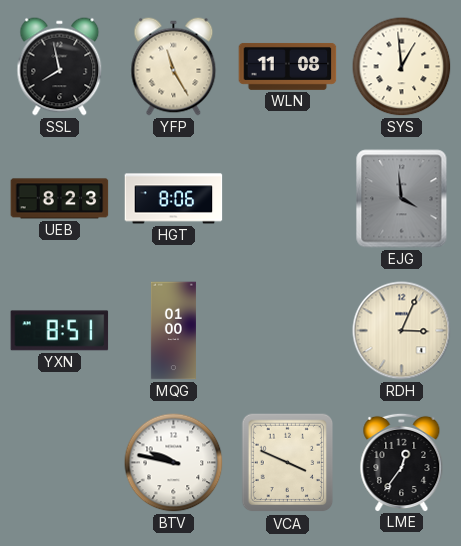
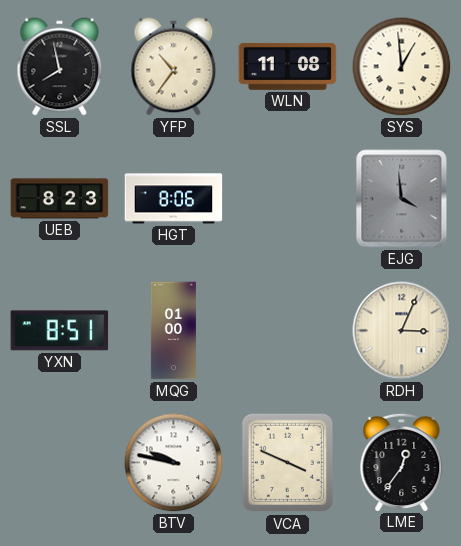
YFP: 11:25 -> 10:36 (174, 67)
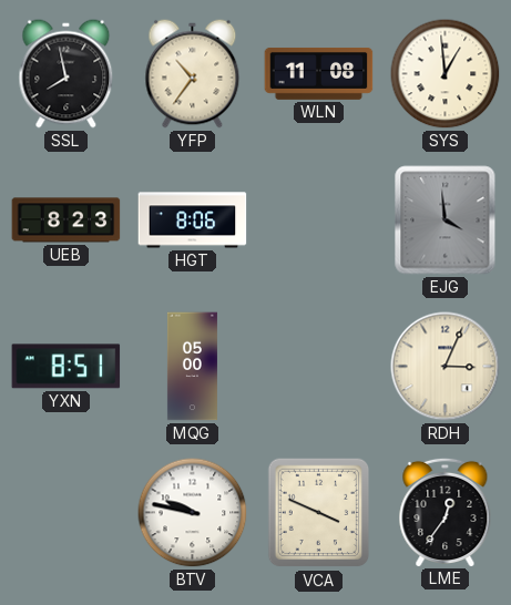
MQG: 01:00 -> 05:00 (192, 367)
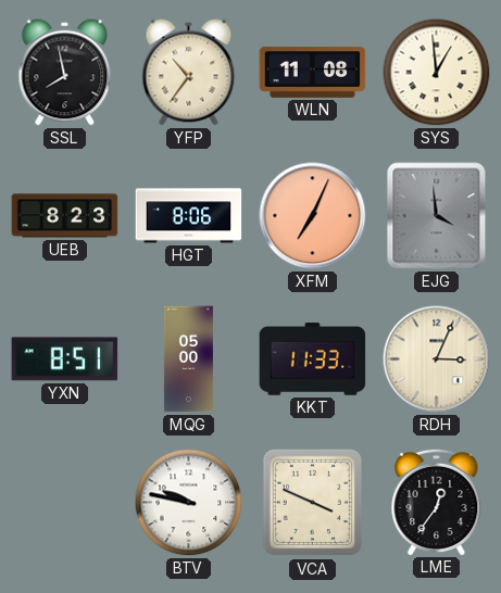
XFM: none -> 7:04 (313, 216)
KKT: none -> 11:33 (313, 359)
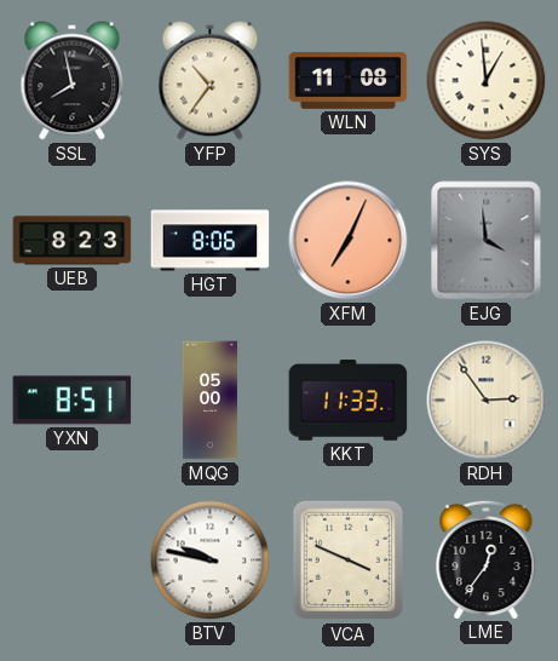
RDH: 3:04 -> 2:54 (487, 401)
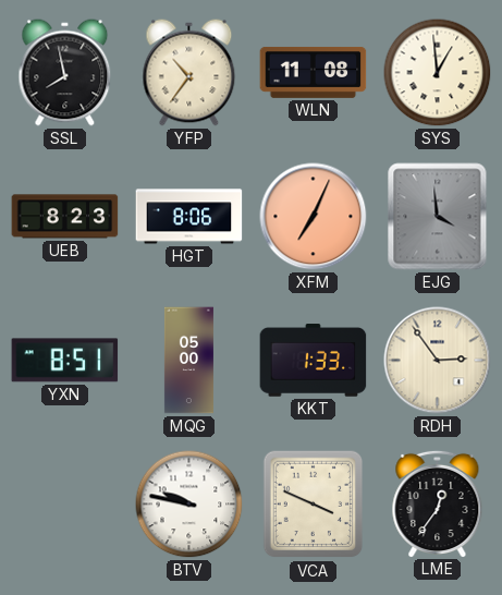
KKT: 11:33 -> 1:33 (314, 361)
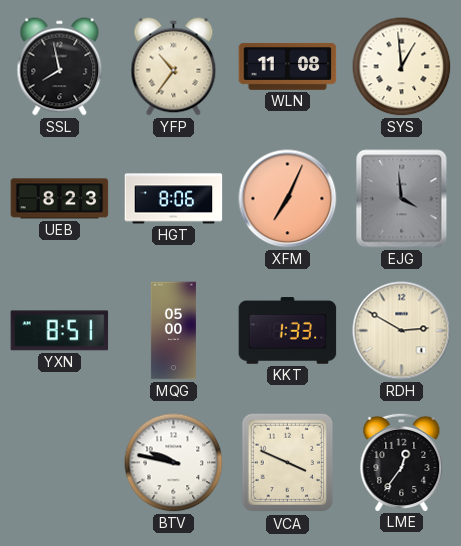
RDH: 2:54 -> 2:50 (402, 331)
